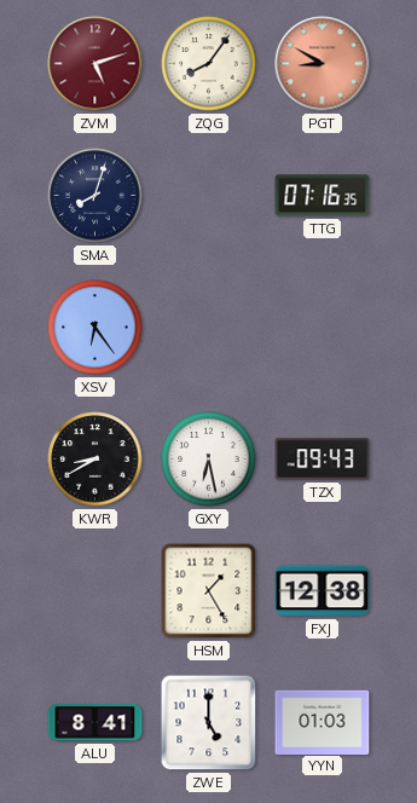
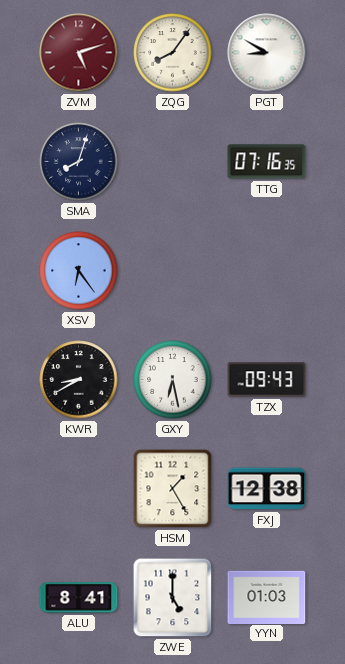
PGT dial: salmon -> white (267, 53)
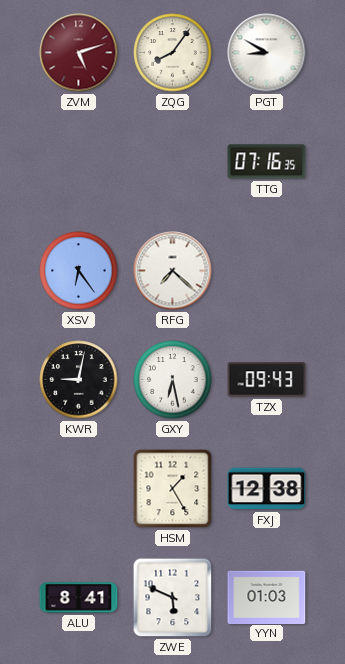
SMA: 8:03 -> none (79, 162)
RFG: none -> 7:22 (173, 271)
KWR: 8:40 -> 9:02 (79, 380)
ZWE: 5:00 -> 5:49 (173, 598)
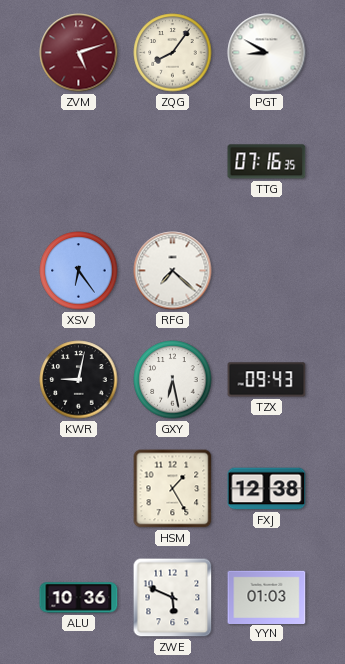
ALU: 8:41 -> 10:36 (79, 598)
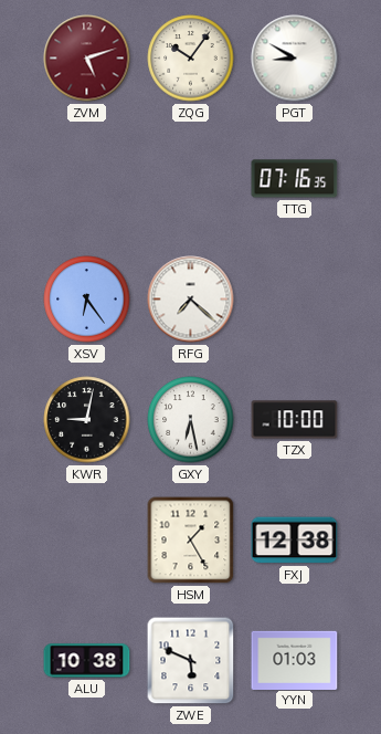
ZQG: 8:06 -> 10:06 (191, 59)
TZX: 09:43 -> 10:00 (295, 420)
ALU: 10:36 -> 10:38 (87, 661)
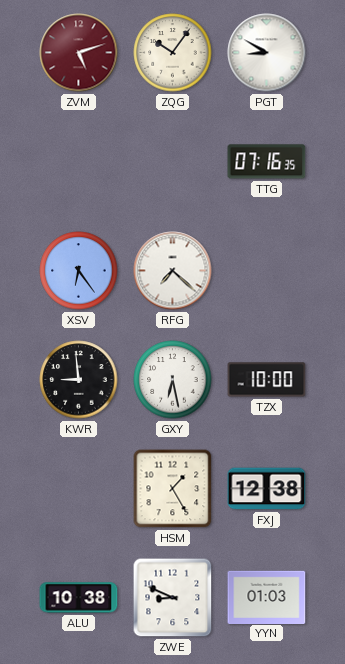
KWR: 9:02 -> 8:59 (79, 380)
ZWE: 5:49 -> 8:49 (173, 598)
